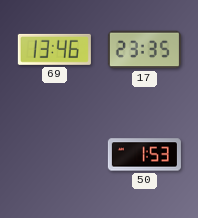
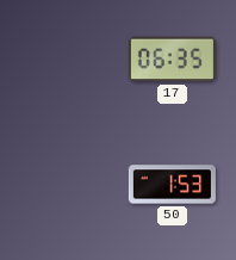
69: 13:46 -> none (54, 49)
17: 23:35 -> 06:35 (172, 60)
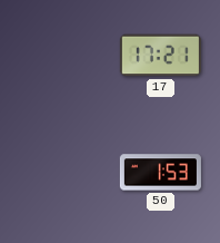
17: 06:35 -> 17:21 (160, 56)
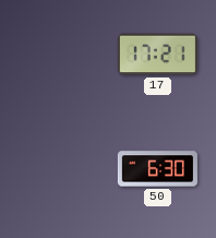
50: 1:53 -> 6:30 (157, 169)
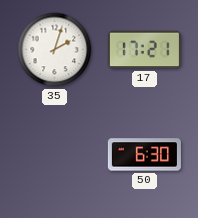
35: none -> 2:03 (55, 50)
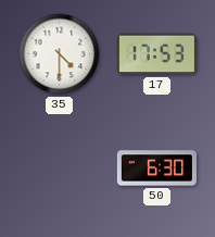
35: 2:03 -> 4:30 (60, 54)
17: 17:21 -> 17:53 (156, 54)
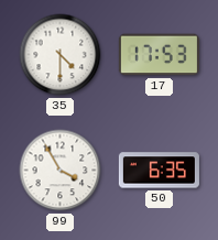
99: none -> 3:55 (61, 171)
50: 6:30 -> 6:35 (159, 171)
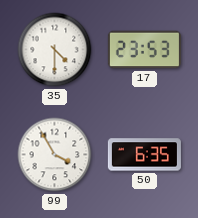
17: 17:53 -> 23:53 (144, 50)
